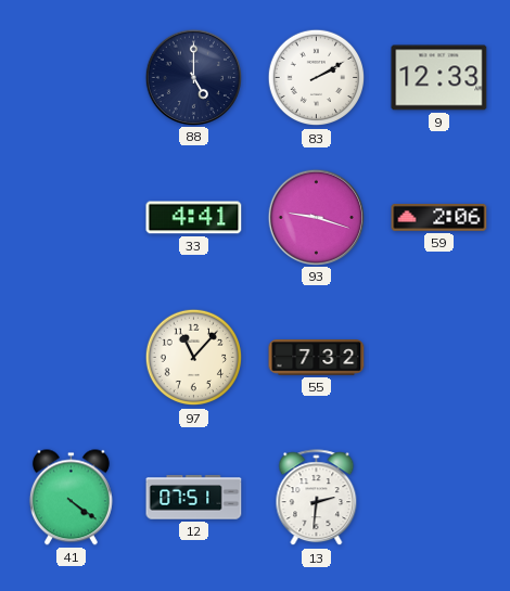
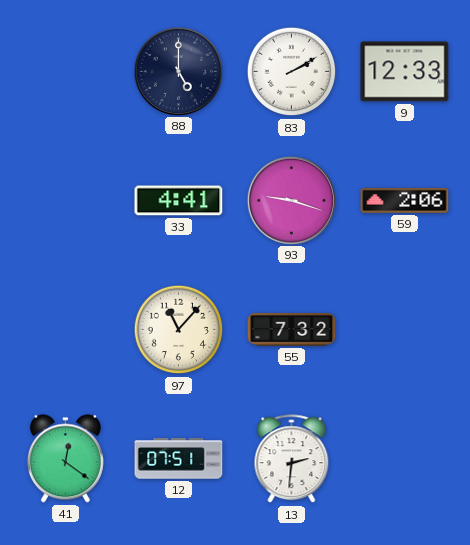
41: 4:21 -> 12:21 (65, 459)
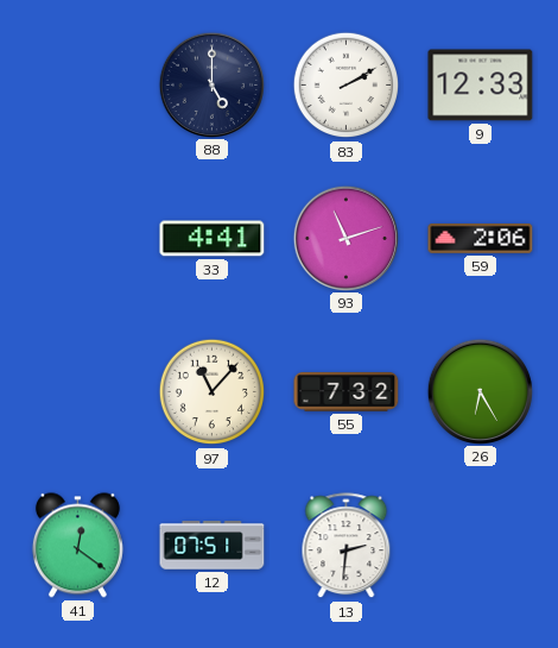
93: 9:18 -> 11:12 (345, 238)
26: none -> 6:25 (480, 391)
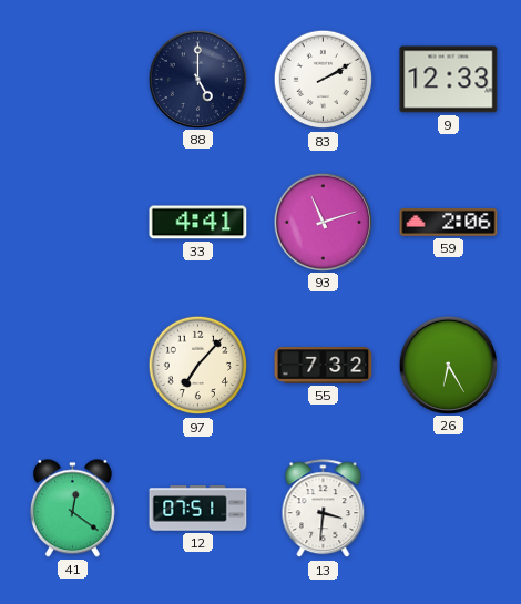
97: 11:07 -> 7:07 (198, 366)
13: 2:31 -> 3:31 (324, 509)
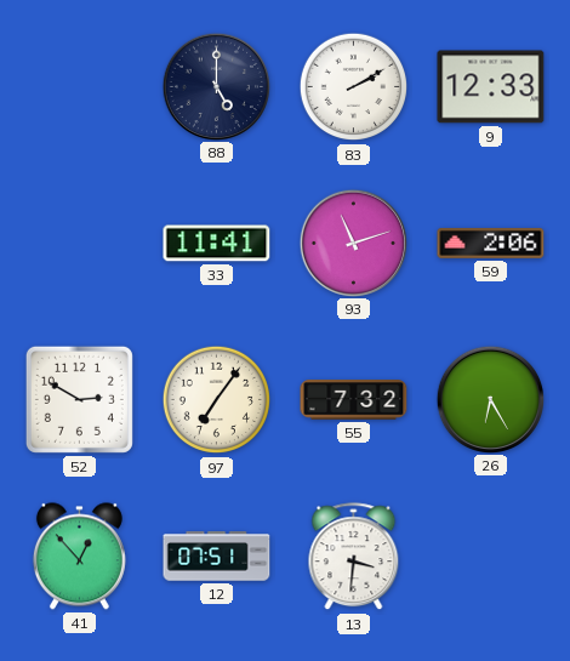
33: 4:41 -> 11:41 (217, 244)
52: none -> 2:50 (79, 399)
97: 7:07 -> 7:06 (217, 400)
41: 12:21 -> 12:53 (79, 557)
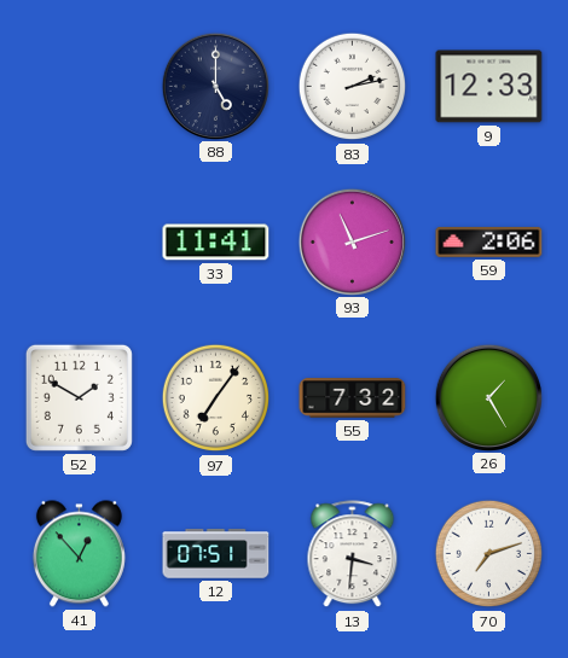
83: 2:10 -> 2:13 (353, 87)
52: 2:50 -> 1:50 (79, 397)
26: 6:25 -> 1:25 (488, 397)
70: none -> 7:12 (489, 554)
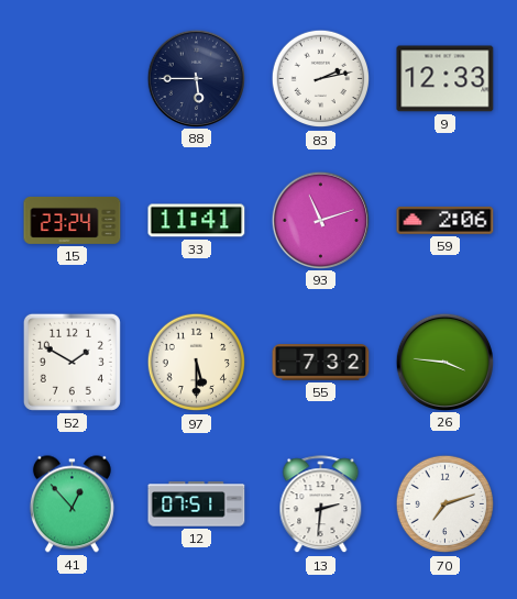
88: 5:00 -> 5:45 (196, 78)
15: none -> 23:24 (73, 220)
97: 7:06 -> 5:30 (197, 363)
26: 1:25 -> 3:46 (444, 362)
13: 3:31 -> 2:31 (321, 504)
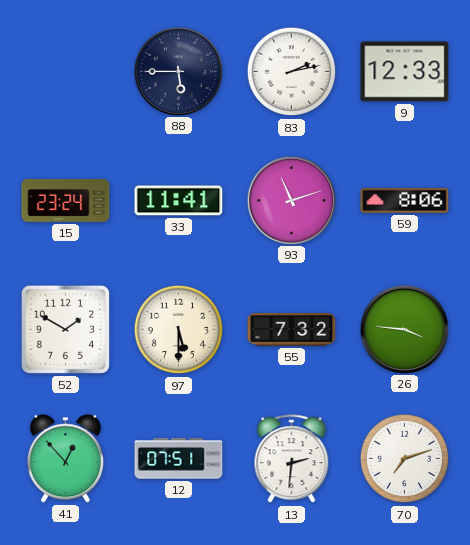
59: 2:06 -> 8:06 (405, 200)
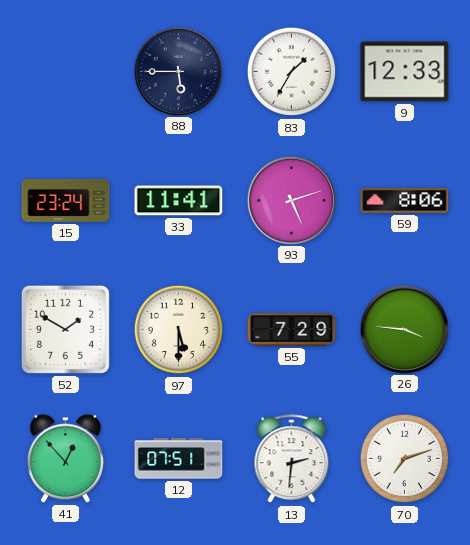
83: 2:13 -> 1:35 (292, 72)
93: 11:12 -> 5:12 (291, 200)
55: 7:32 -> 7:29 (292, 330)
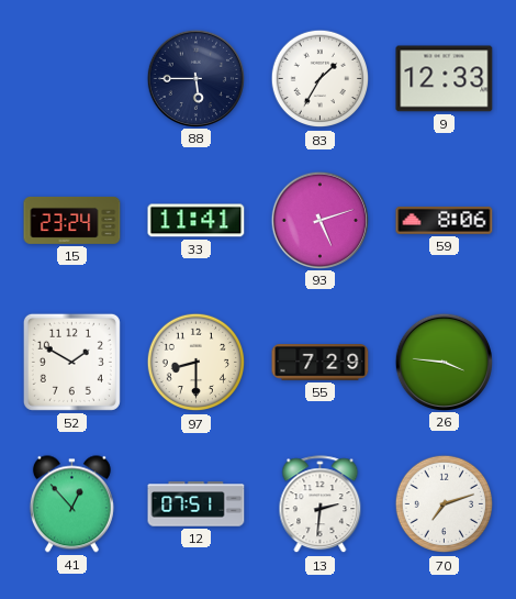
97: 5:30 -> 8:30 (197, 363)
